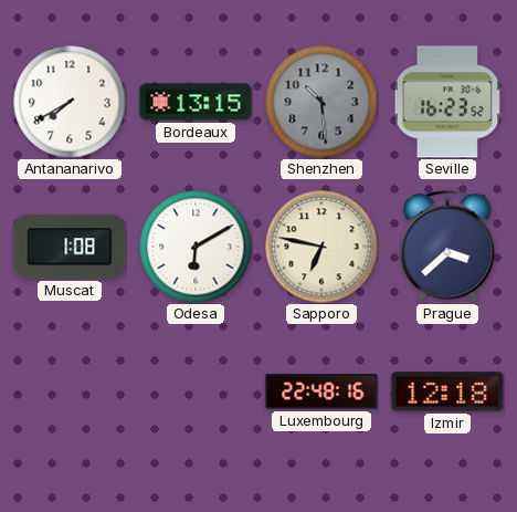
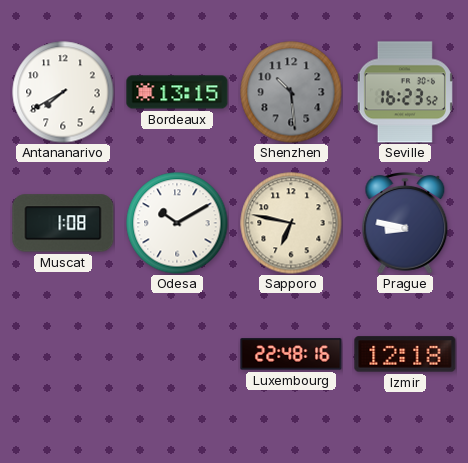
Odesa: 6:10 -> 10:10 (177, 223)
Prague: 3:38 -> 8:47 (405, 223)
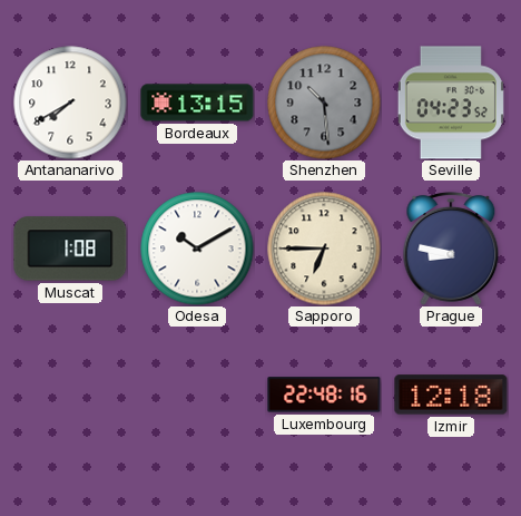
Seville: 16:23 -> 04:23 (451, 103)
Sapporo: 6:47 -> 6:45 (324, 249)
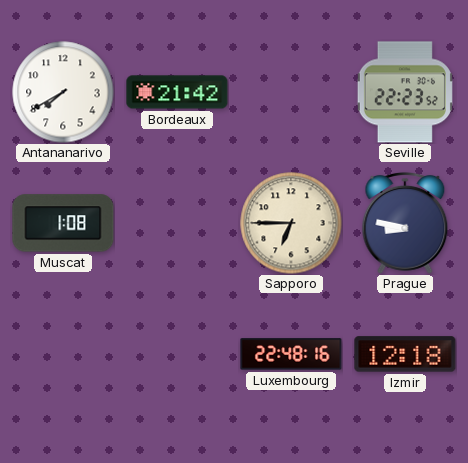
Bordeaux: 13:15 -> 21:42 (177, 92)
Shenzhen: 10:29 -> none (324, 103)
Seville: 04:23 -> 22:23 (405, 92)
Odesa: 10:10 -> none (197, 249)
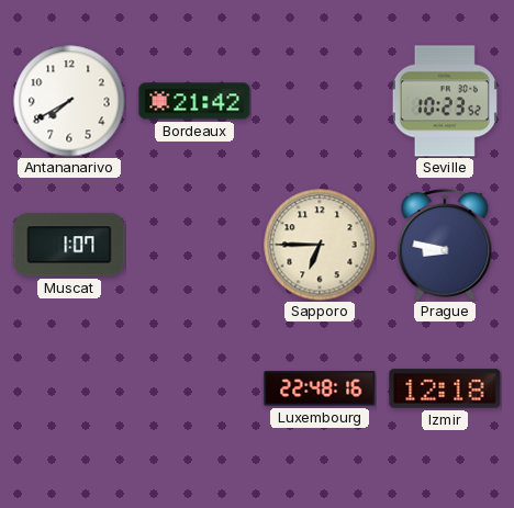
Seville: 22:23 -> 10:23 (445, 101)
Muscat: 1:08 -> 1:07 (69, 245)
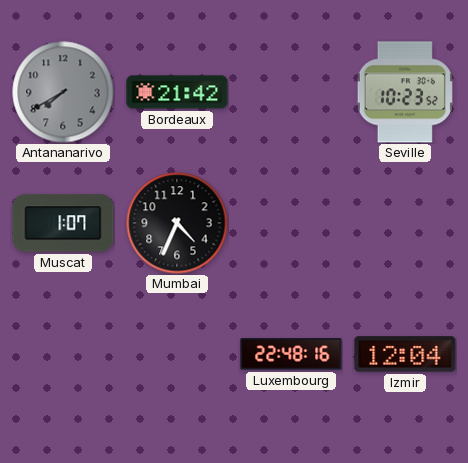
Antananarivo dial: white -> grey (63, 92)
Mumbai: none -> 4:34 (177, 223)
Sapporo: 6:45 -> none (320, 245)
Prague: 8:47 -> none (445, 245)
Izmir: 12:18 -> 12:04 (405, 354)
